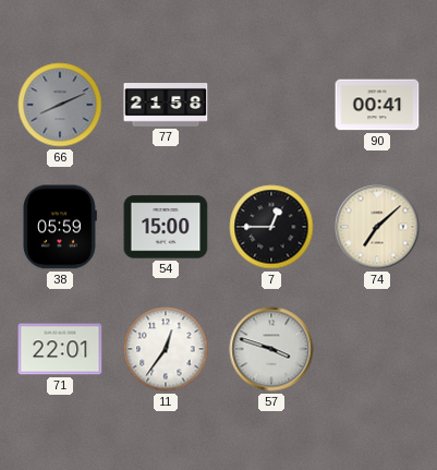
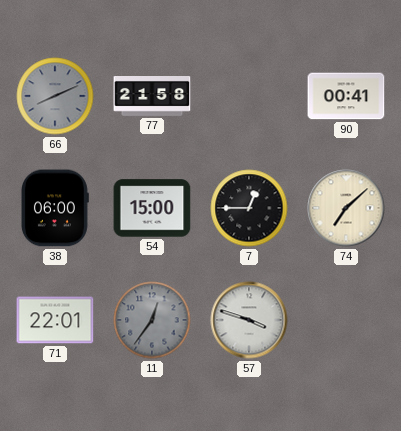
38: 05:59 -> 06:00 (55, 208)
11 dial: white -> grey (152, 320)
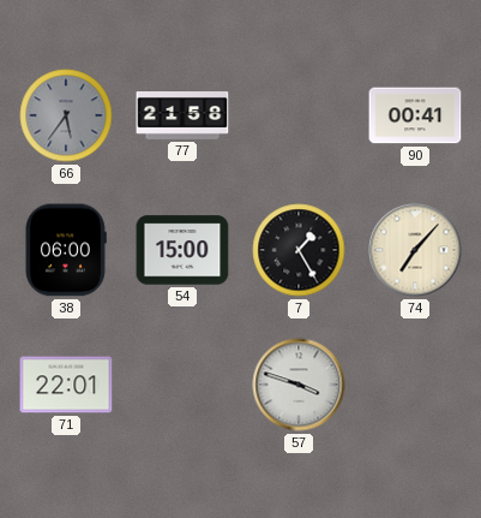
66: 8:11 -> 5:36 (66, 115)
7: 12:45 -> 1:25 (299, 250)
74: 7:08 -> 7:07 (415, 250)
11: 12:36 -> none (152, 320)
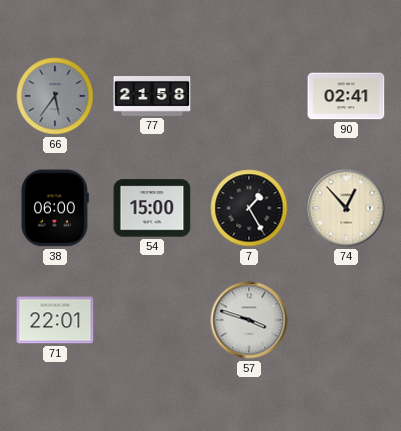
90: 00:41 -> 02:41 (346, 96)
74: 7:07 -> 12:53 (346, 208)
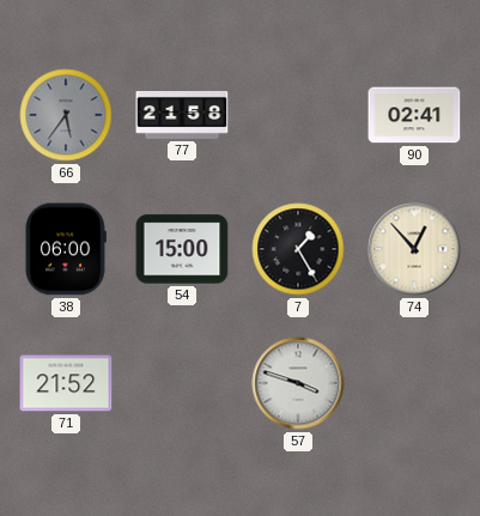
71: 22:01 -> 21:52 (66, 383)
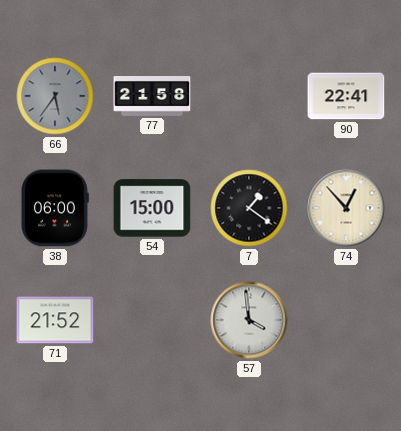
90: 02:41 -> 22:41 (346, 96)
7: 1:25 -> 1:21 (249, 208)
57: 3:48 -> 3:59 (249, 320)
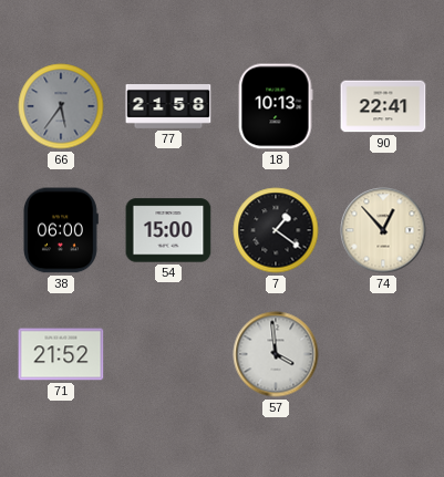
18: none -> 10:13 (276, 106)
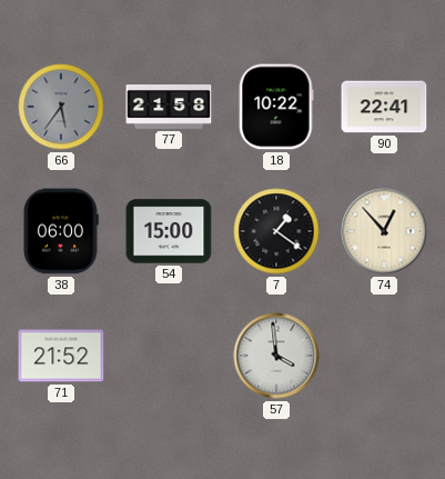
18: 10:13 -> 10:22 (276, 107)
